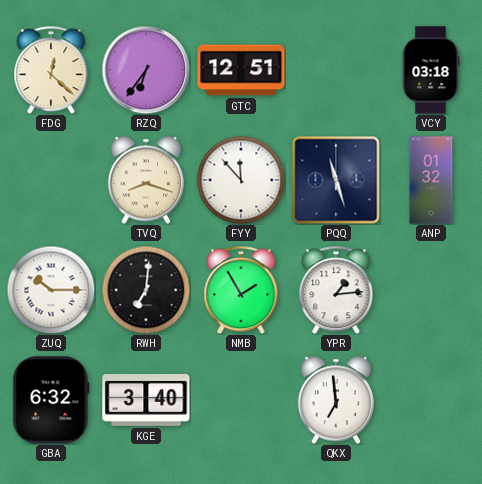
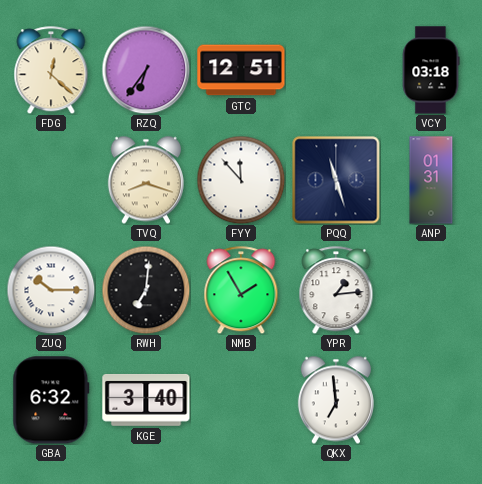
ANP: 01:32 -> 01:31 (431, 180)
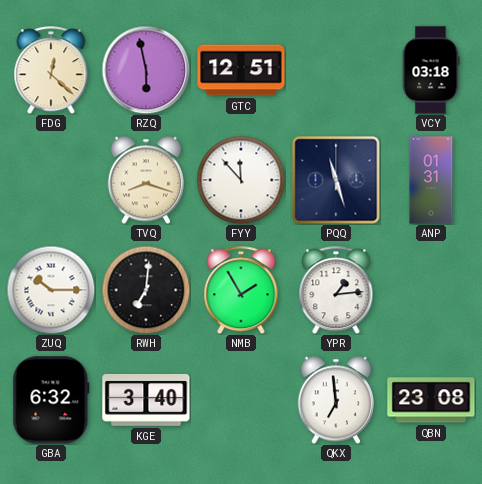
RZQ: 6:36 -> 5:58 (146, 70)
QBN: none -> 23:08 (431, 400)
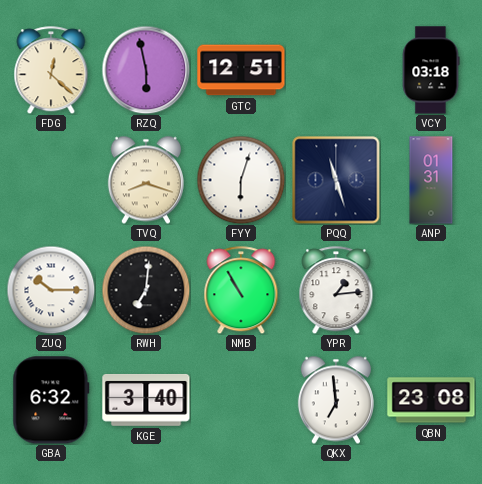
FYY: 11:53 -> 6:03 (241, 180)
NMB: 1:55 -> 10:55 (241, 290)
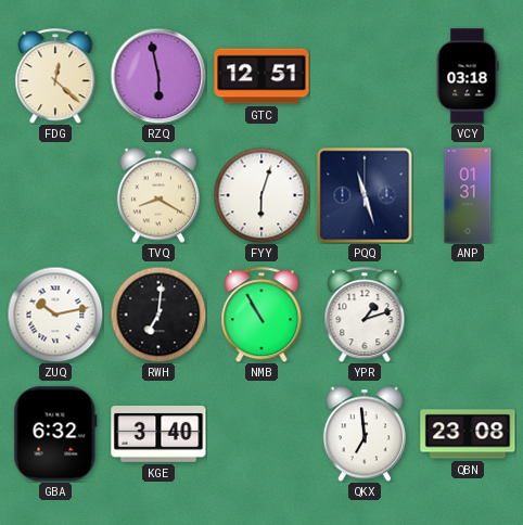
TVQ: 8:18 -> 8:20 (158, 195)
ZUQ: 10:15 -> 10:13 (55, 315)
YPR: 1:14 -> 1:12 (365, 315)
